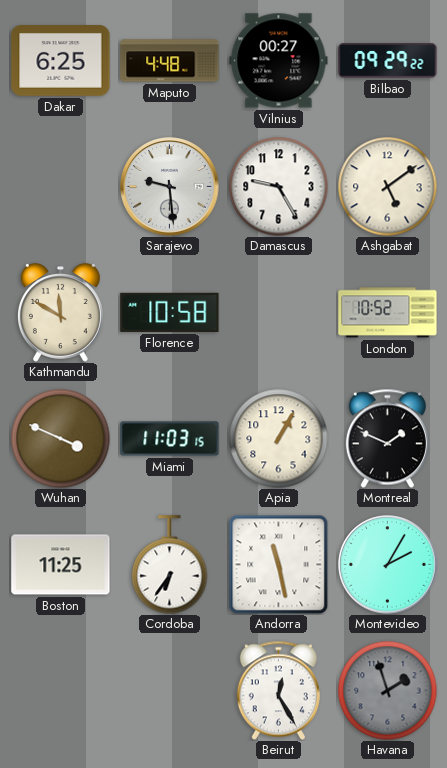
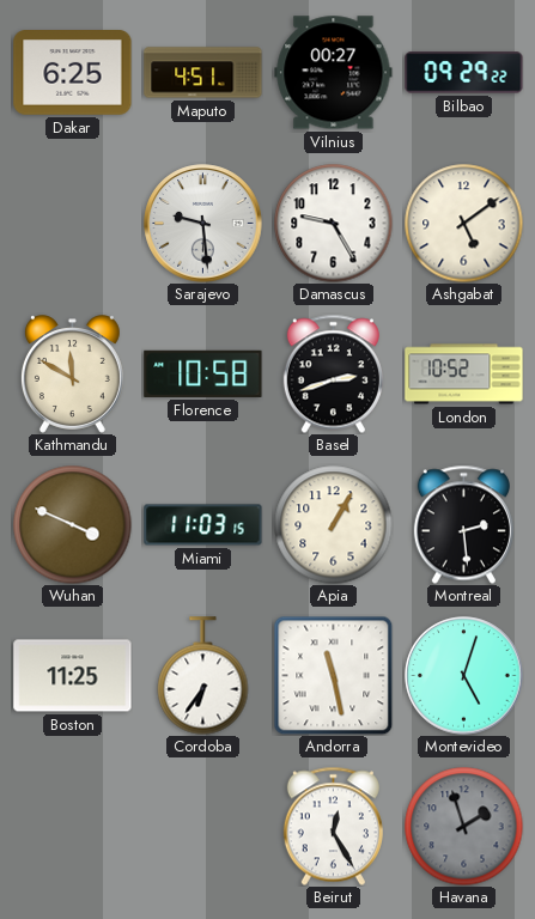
Maputo: 4:48 -> 4:51 (203, 73)
Basel: none -> 2:42 (333, 373)
Montreal: 1:49 -> 2:29 (463, 524)
Montevideo: 2:05 -> 5:03 (464, 676)
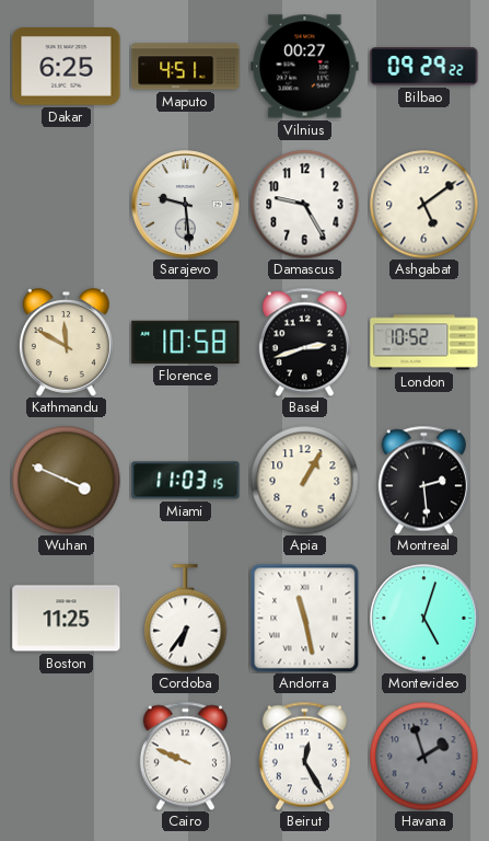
Cairo: none -> 9:49 (185, 756)
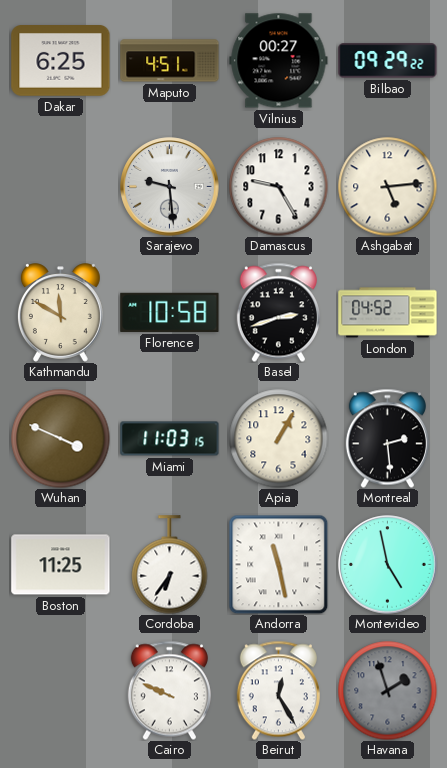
Ashgabat: 5:09 -> 5:14 (388, 187)
London: 10:52 -> 04:52 (388, 313)
Montevideo: 5:03 -> 4:58 (388, 565)
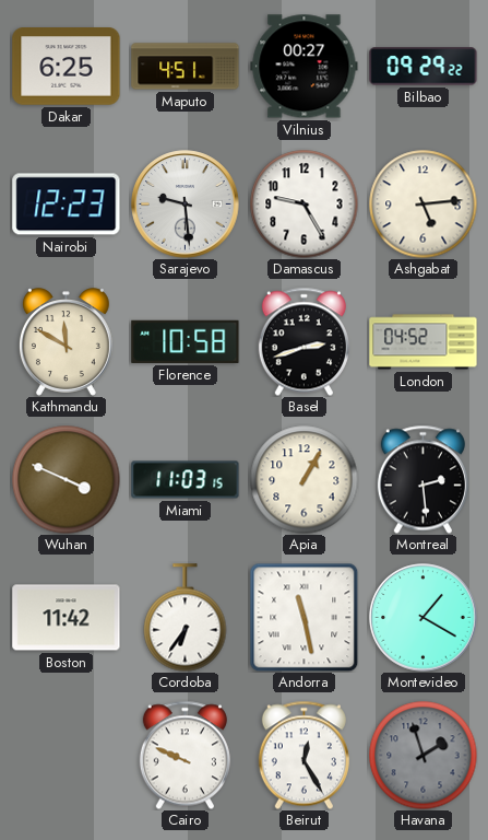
Nairobi: none -> 12:23 (67, 205)
Boston: 11:25 -> 11:42 (67, 618)
Montevideo: 4:58 -> 1:20 (424, 618)
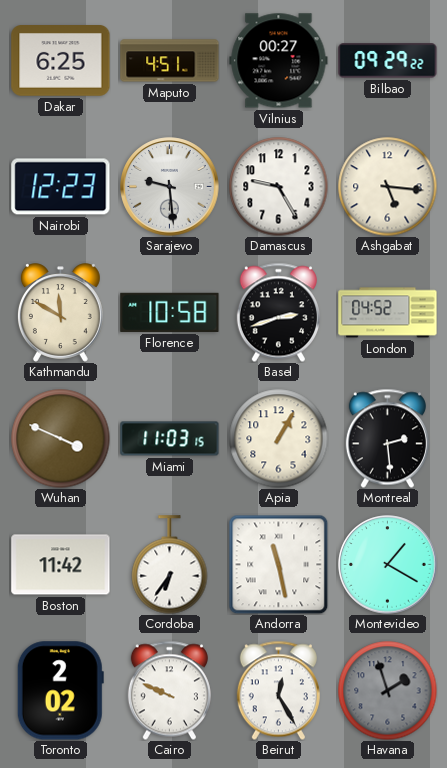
Ashgabat: 5:14 -> 5:16 (388, 187)
Toronto: none -> 2:02 (60, 691)
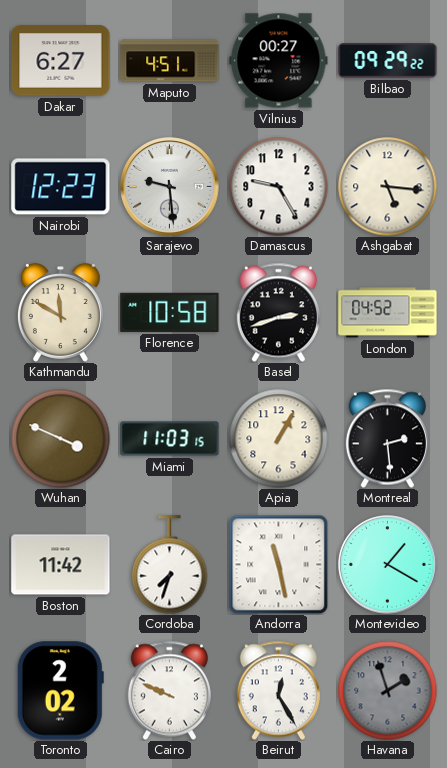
Dakar: 6:25 -> 6:27 (61, 61)
Cordoba: 6:36 -> 7:33 (170, 565)
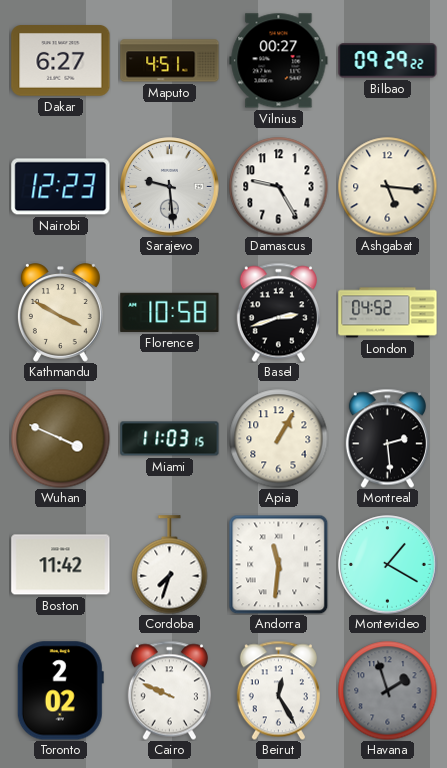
Kathmandu: 11:50 -> 3:50 (60, 313)
Andorra: 11:28 -> 11:31 (278, 564)
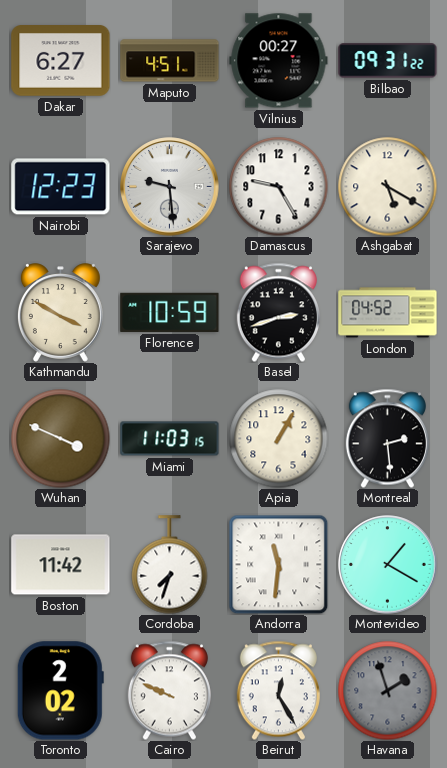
Bilbao: 09:29 -> 09:31 (388, 61)
Ashgabat: 5:16 -> 5:20 (388, 187)
Florence: 10:58 -> 10:59 (170, 312)
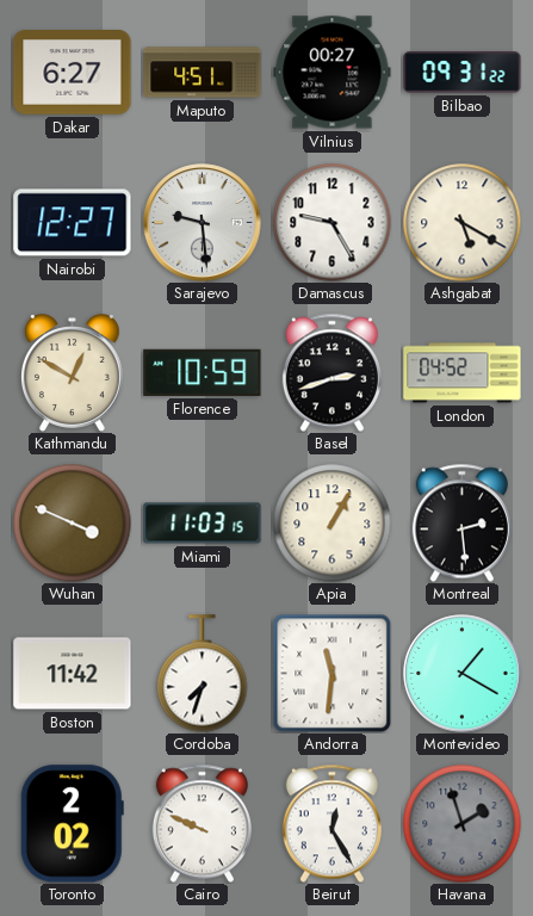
Nairobi: 12:23 -> 12:27 (73, 223)
Kathmandu: 3:50 -> 12:50 (72, 373)
